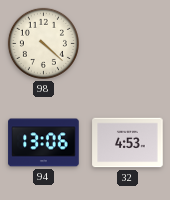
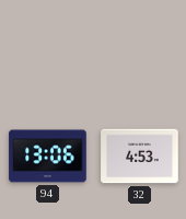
98: 4:22 -> none (43, 43)
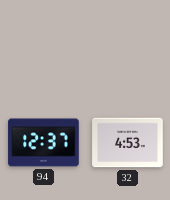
94: 13:06 -> 12:37 (44, 143)
